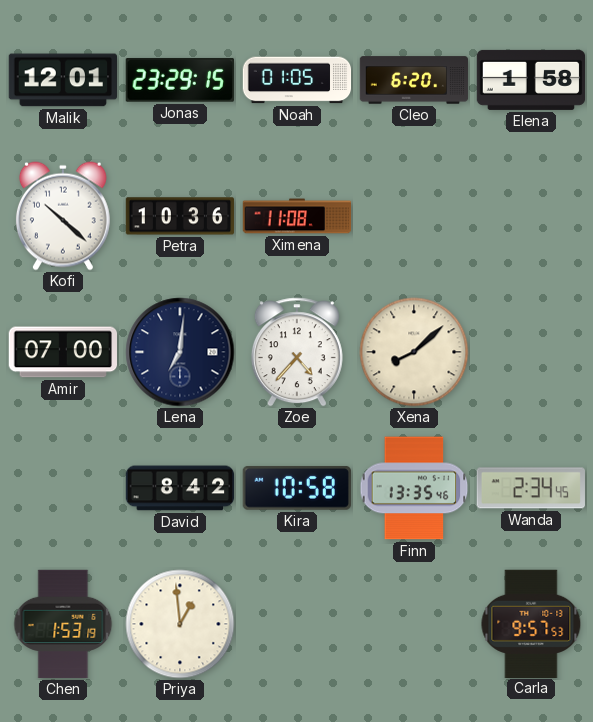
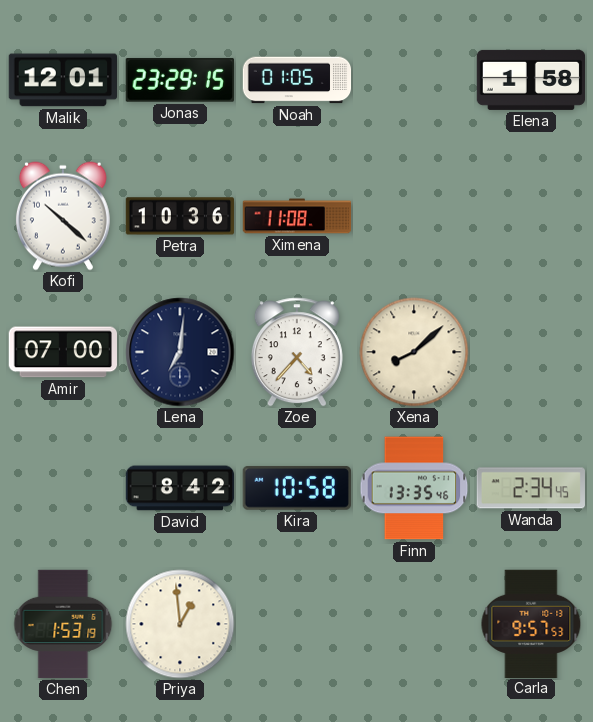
Cleo: 6:20 -> none (414, 80)
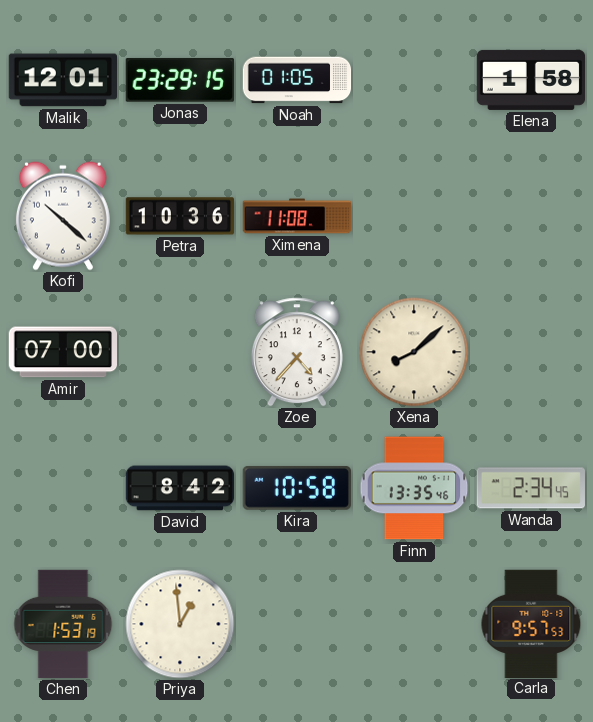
Lena: 7:01 -> none (180, 352)
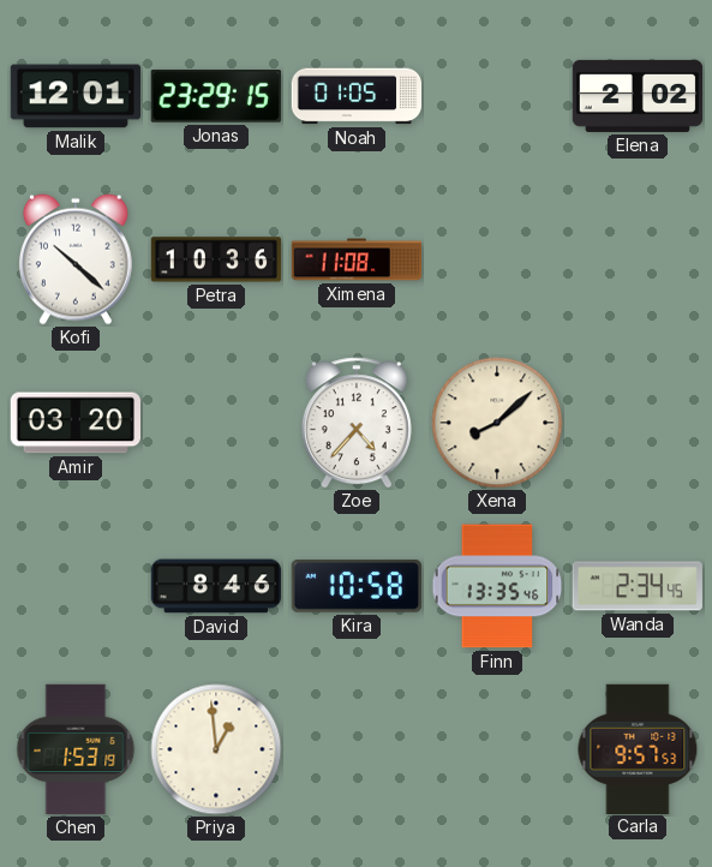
Elena: 1:58 -> 2:02 (638, 96)
Amir: 07:00 -> 03:20 (74, 423)
David: 8:42 -> 8:46 (216, 586)
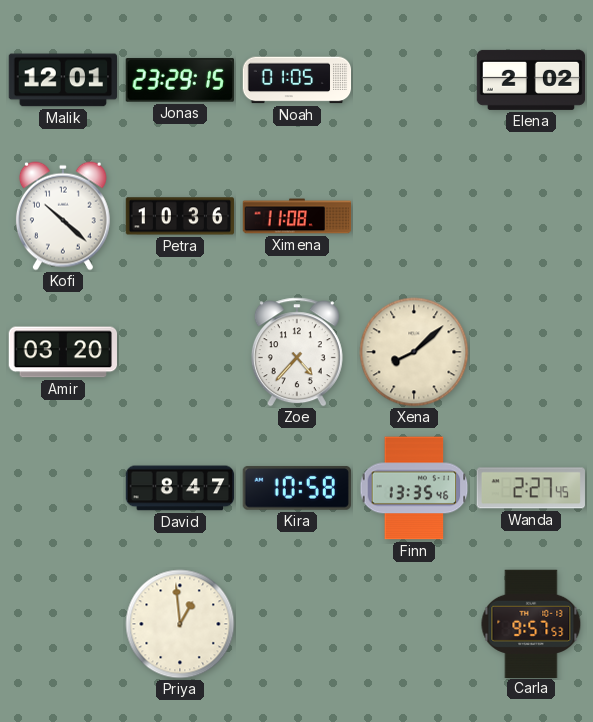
David: 8:46 -> 8:47 (180, 488)
Wanda: 2:34 -> 2:27 (531, 488)
Chen: 1:53 -> none (76, 749)
